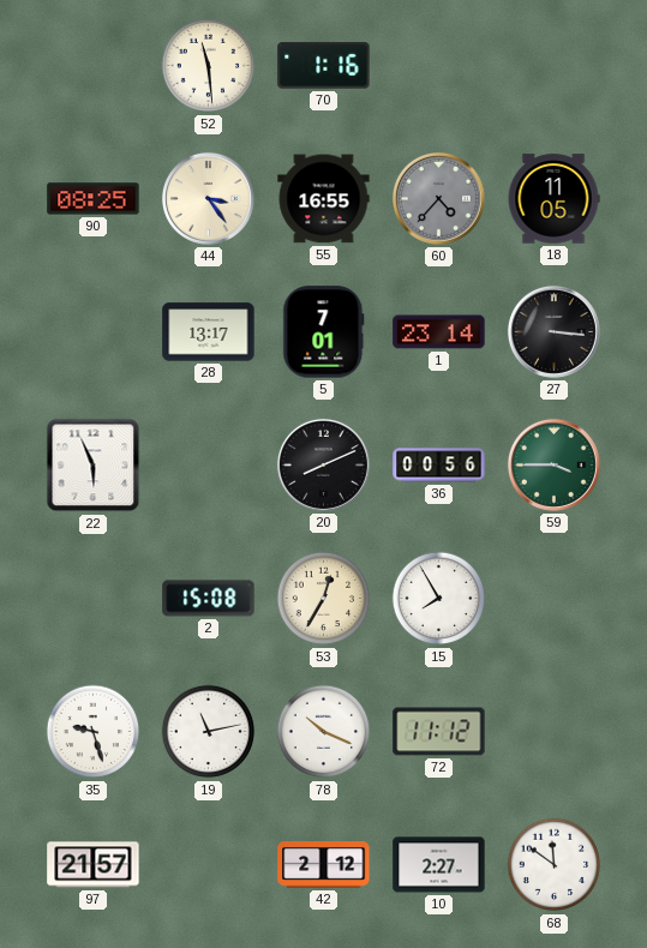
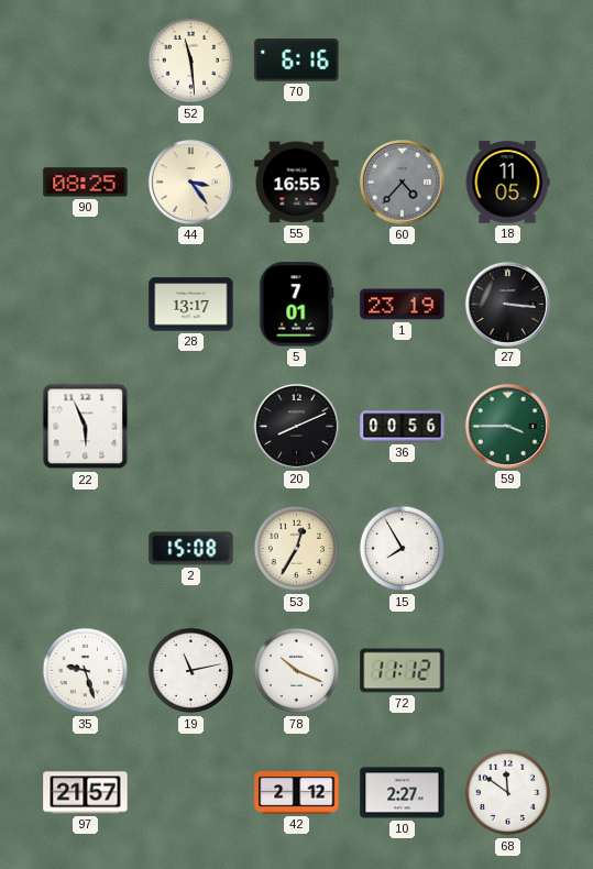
70: 1:16 -> 6:16 (297, 61)
1: 23:14 -> 23:19 (403, 305)
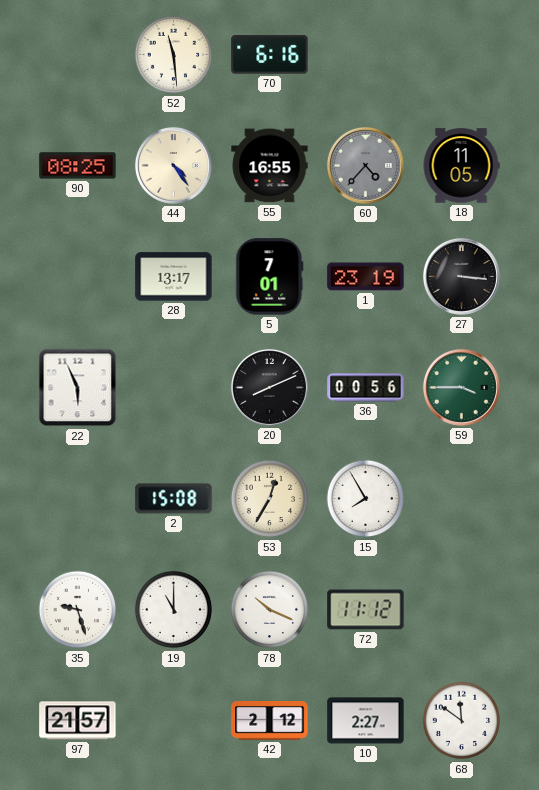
44: 3:24 -> 4:24 (173, 165)
19: 11:13 -> 11:00 (174, 610)
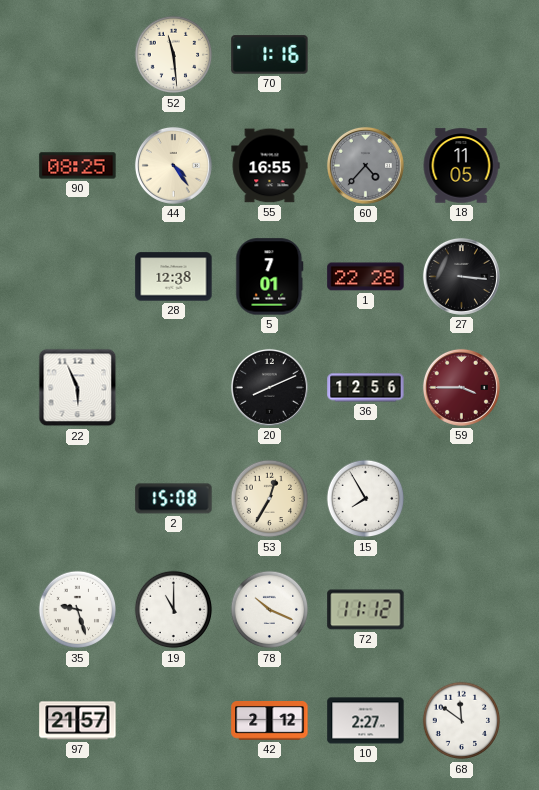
70: 6:16 -> 1:16 (270, 55)
28: 13:17 -> 12:38 (174, 277)
1: 23:19 -> 22:28 (366, 277)
36: 00:56 -> 12:56 (366, 388)
59 dial: green -> burgundy (461, 387)
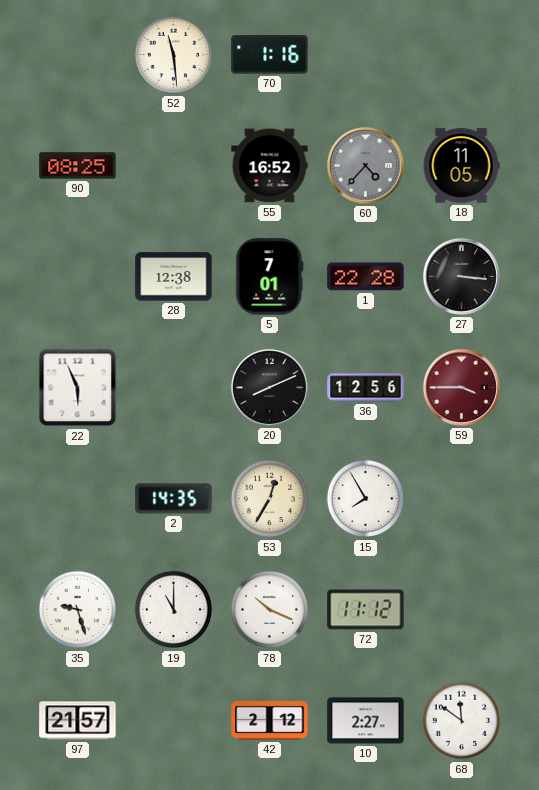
44: 4:24 -> none (173, 165)
55: 16:55 -> 16:52 (270, 166)
2: 15:08 -> 14:35 (174, 499)
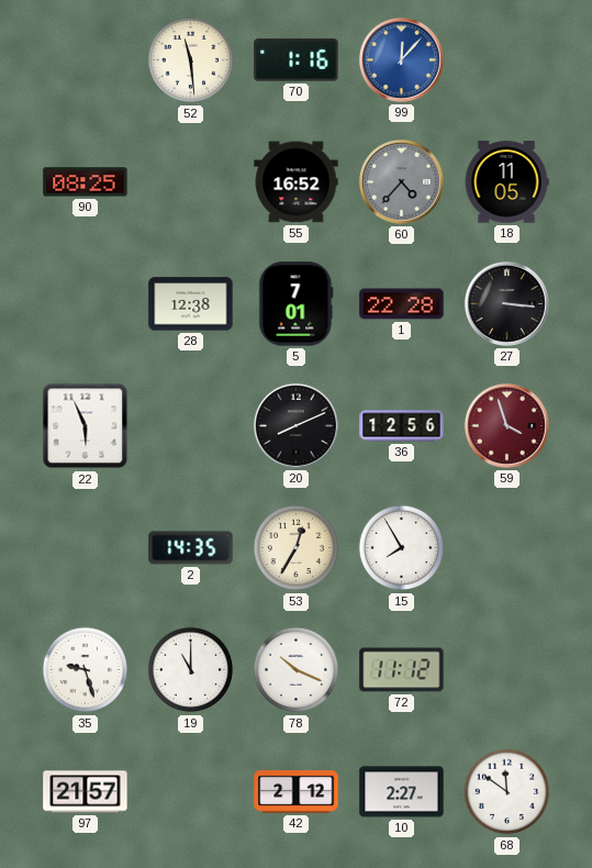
99: none -> 12:07 (401, 59)
59: 3:45 -> 3:57 (506, 425)
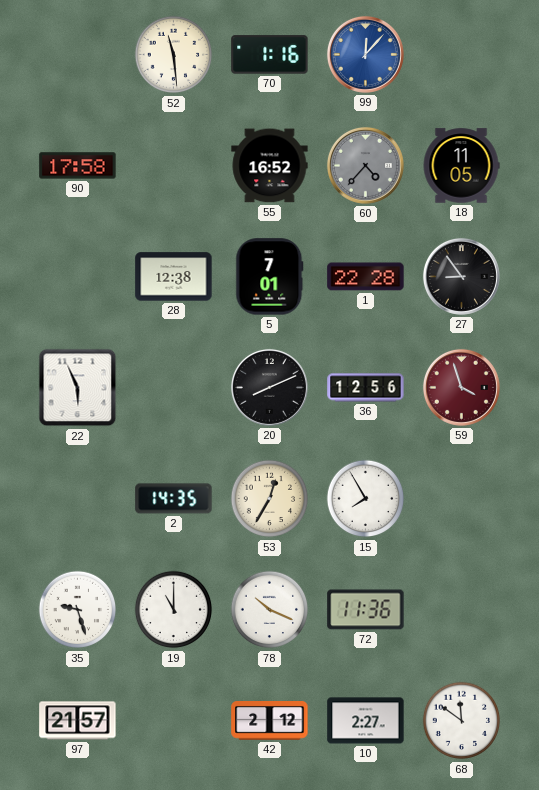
90: 08:25 -> 17:58 (78, 166)
27: 3:16 -> 8:54 (461, 276)
72: 11:12 -> 11:36 (366, 610)
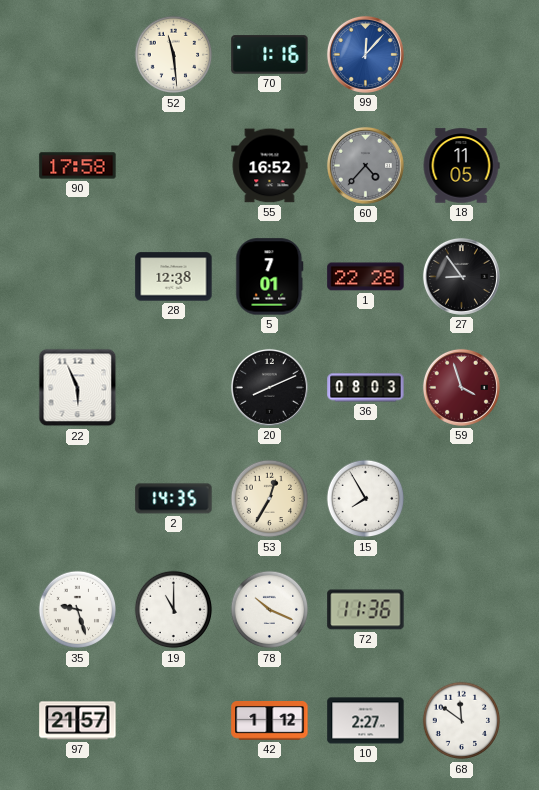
36: 12:56 -> 08:03 (366, 388)
42: 2:12 -> 1:12 (270, 721)
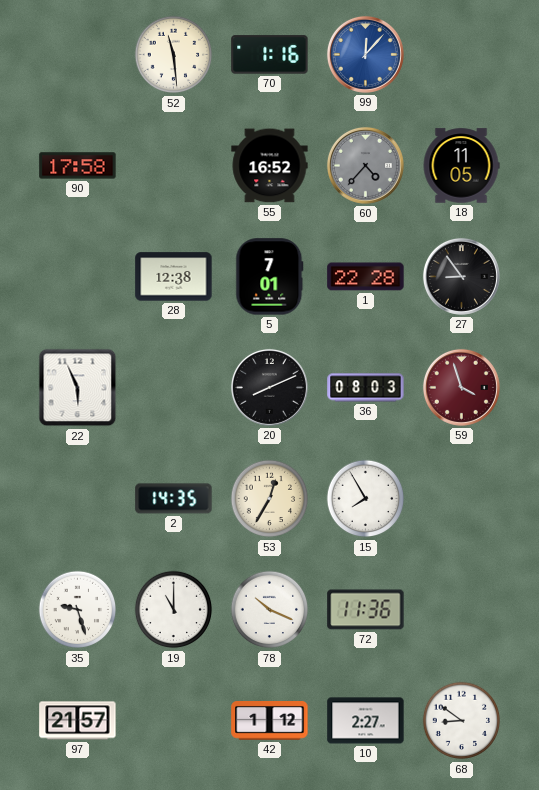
68: 11:51 -> 8:51 (462, 721)
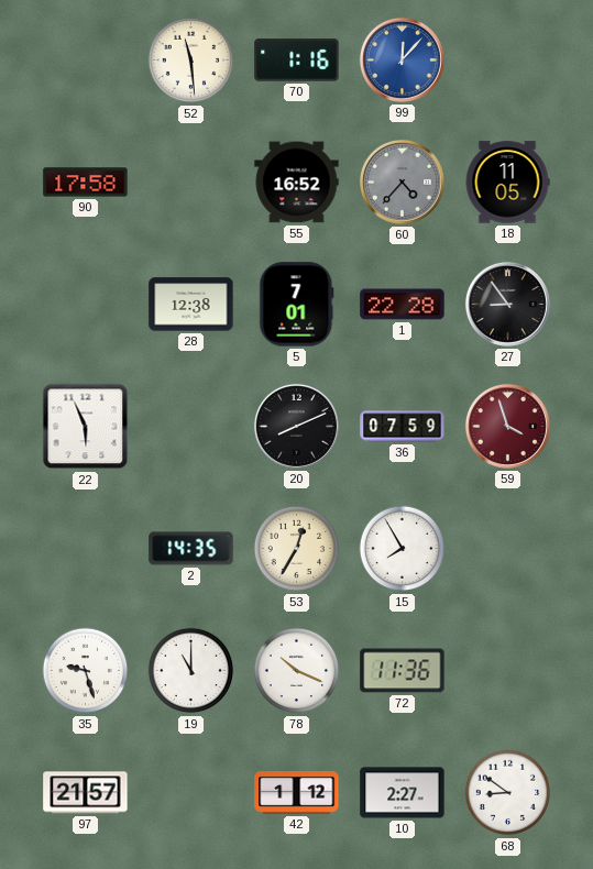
36: 08:03 -> 07:59 (403, 427)
